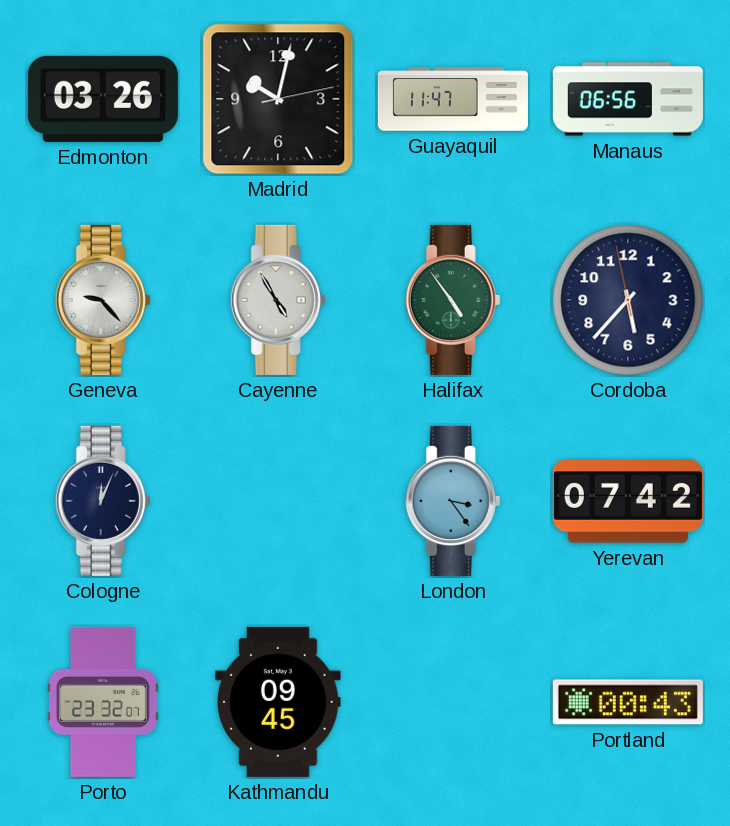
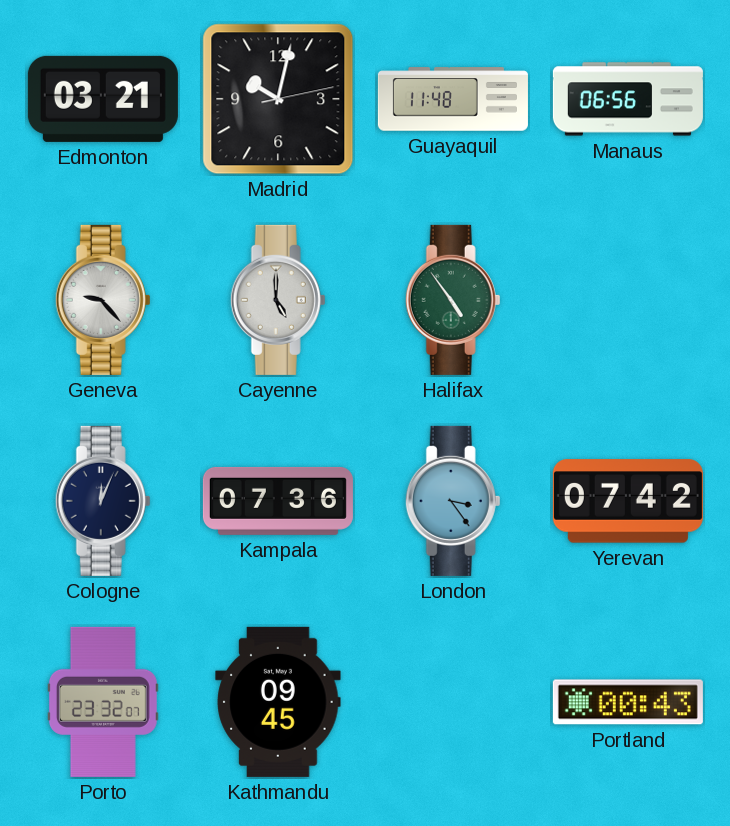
Edmonton: 03:26 -> 03:21 (103, 99)
Guayaquil: 11:47 -> 11:48 (453, 99)
Cayenne: 4:55 -> 5:00 (278, 300)
Cordoba: 5:36 -> none (628, 300)
Kampala: none -> 07:36 (278, 501)
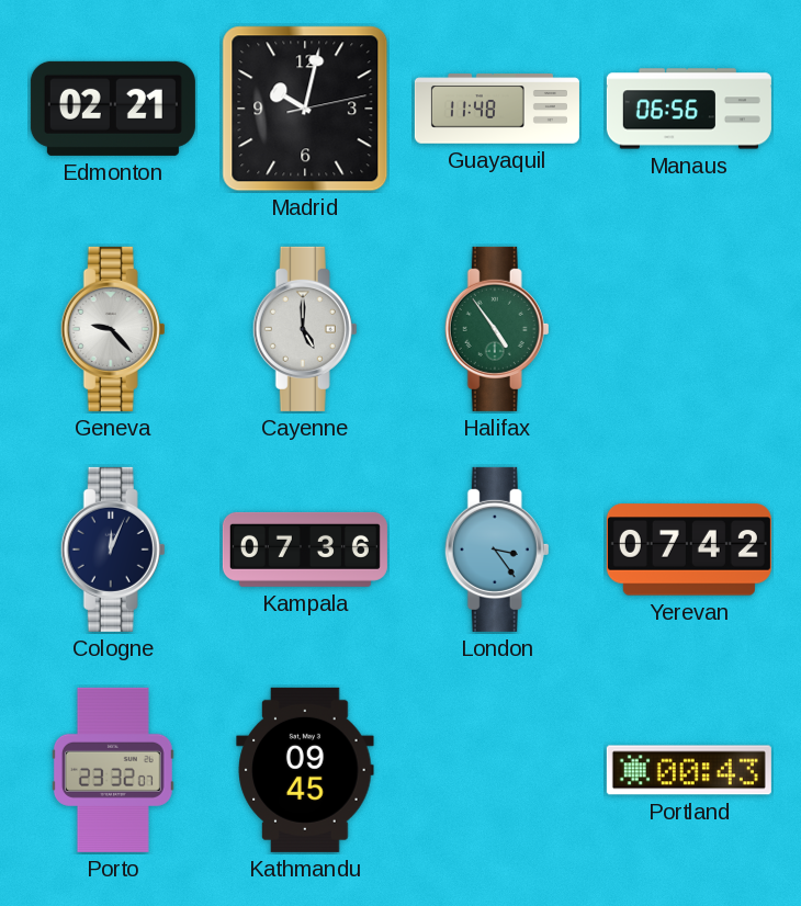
Edmonton: 03:21 -> 02:21 (113, 109)
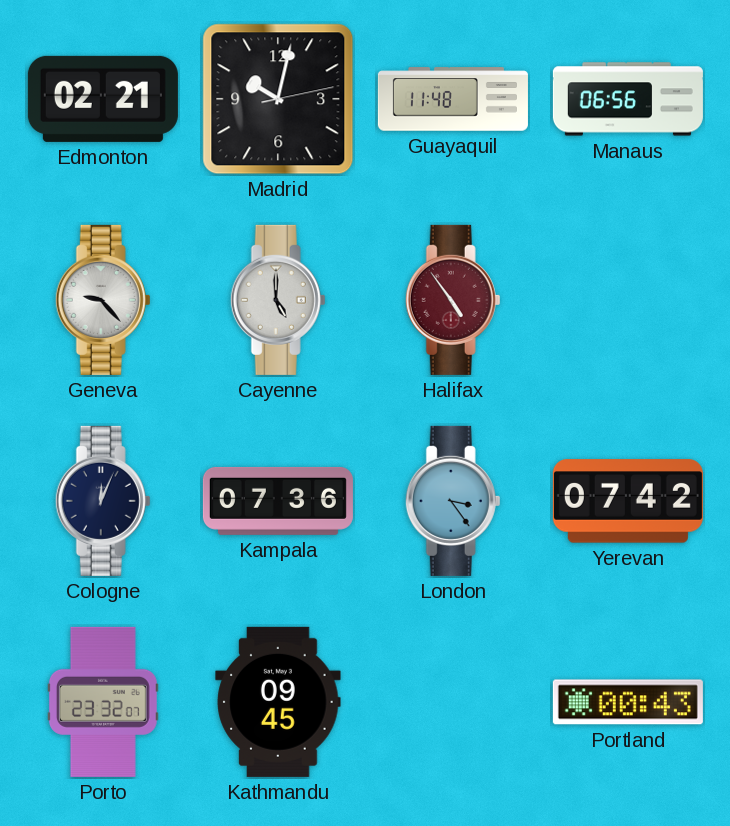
Halifax dial: green -> burgundy (453, 300)
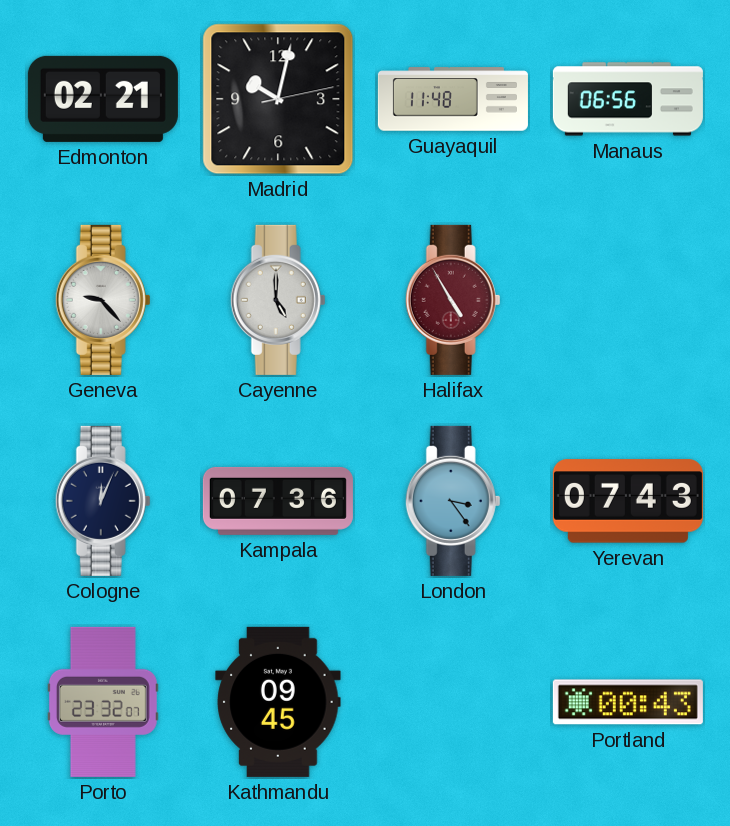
Halifax: 4:54 -> 4:55 (453, 300)
Yerevan: 07:42 -> 07:43 (628, 501)
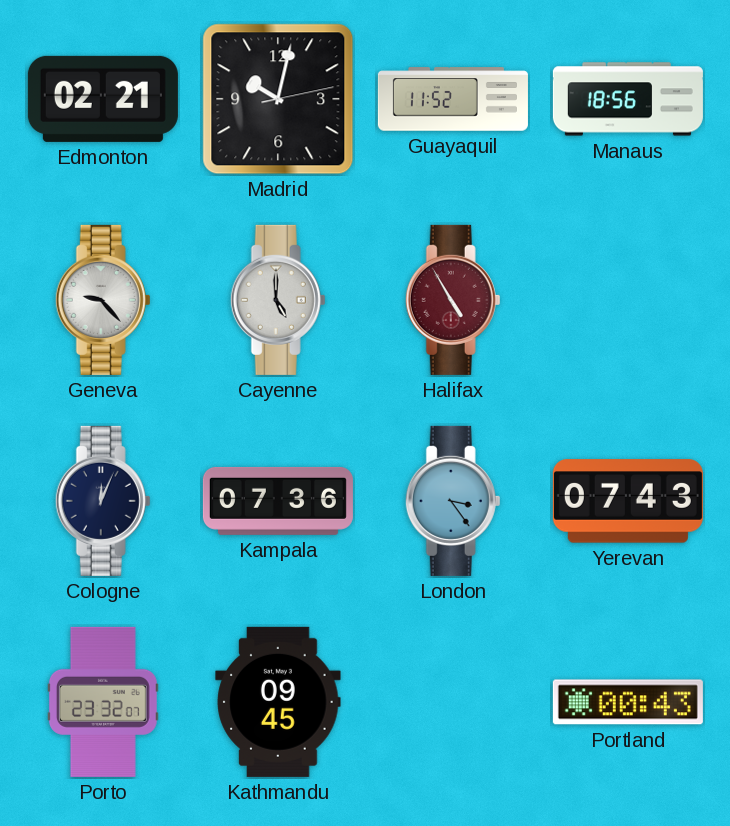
Guayaquil: 11:48 -> 11:52 (453, 99)
Manaus: 06:56 -> 18:56 (628, 99)
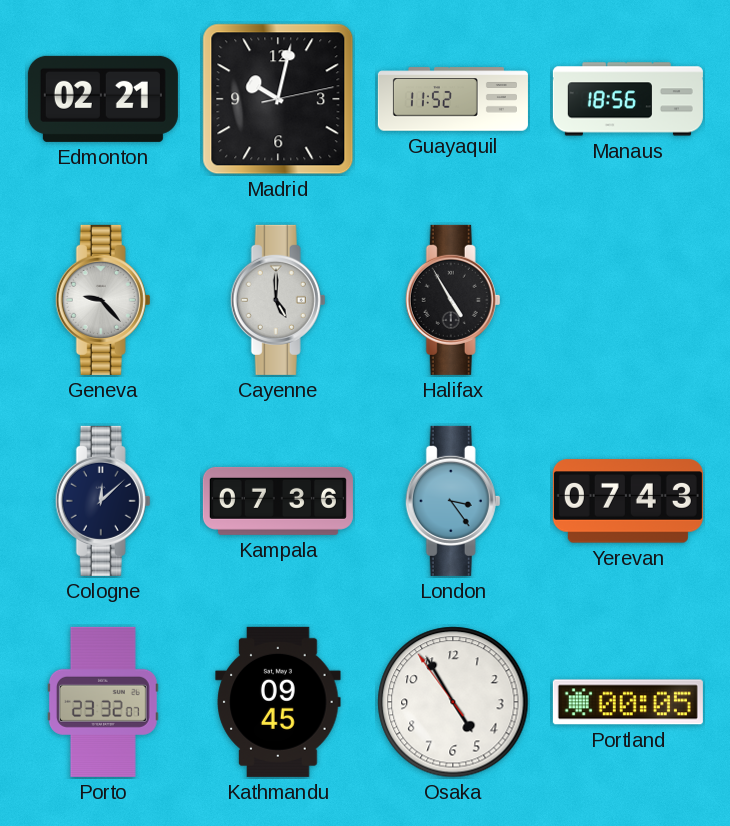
Halifax dial: burgundy -> black (453, 300)
Cologne: 12:04 -> 12:08 (103, 501)
Osaka: none -> 4:54 (453, 702)
Portland: 00:43 -> 00:05 (628, 702)
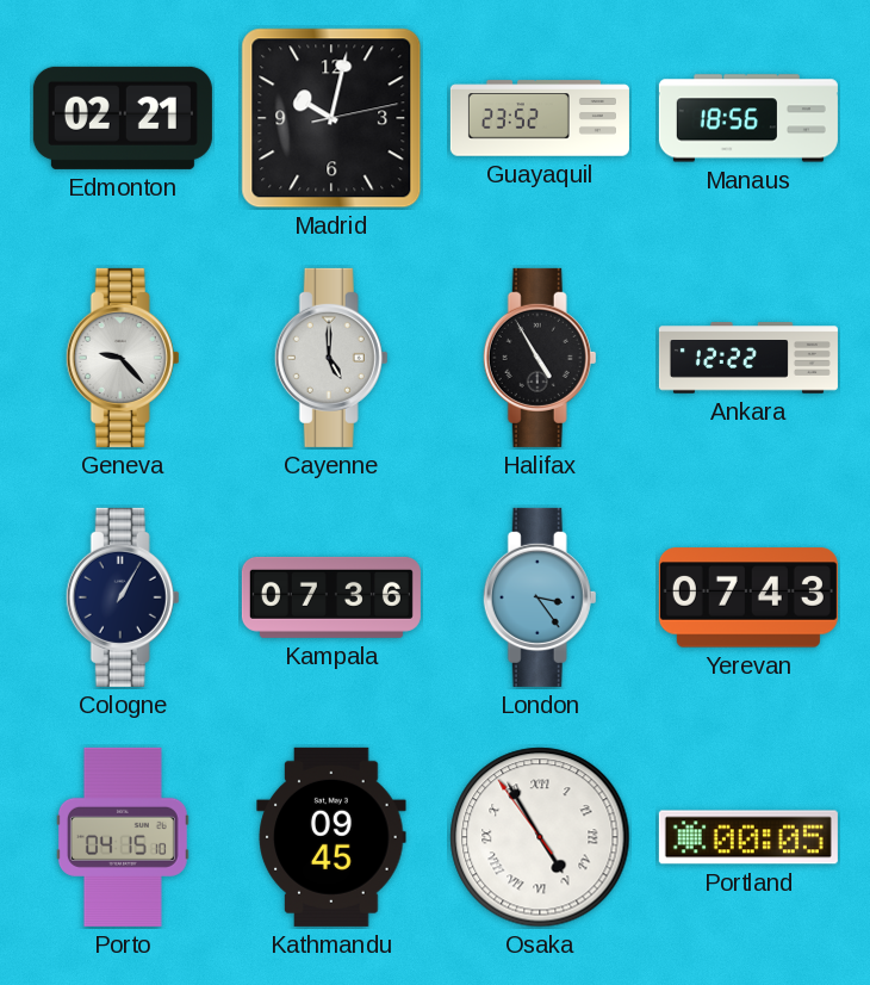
Guayaquil: 11:52 -> 23:52 (540, 118)
Ankara: none -> 12:22 (748, 358)
Cologne: 12:08 -> 1:05 (123, 597)
Porto: 23:32 -> 04:15 (123, 837)
Osaka numerals: Arabic -> Roman (540, 837)
